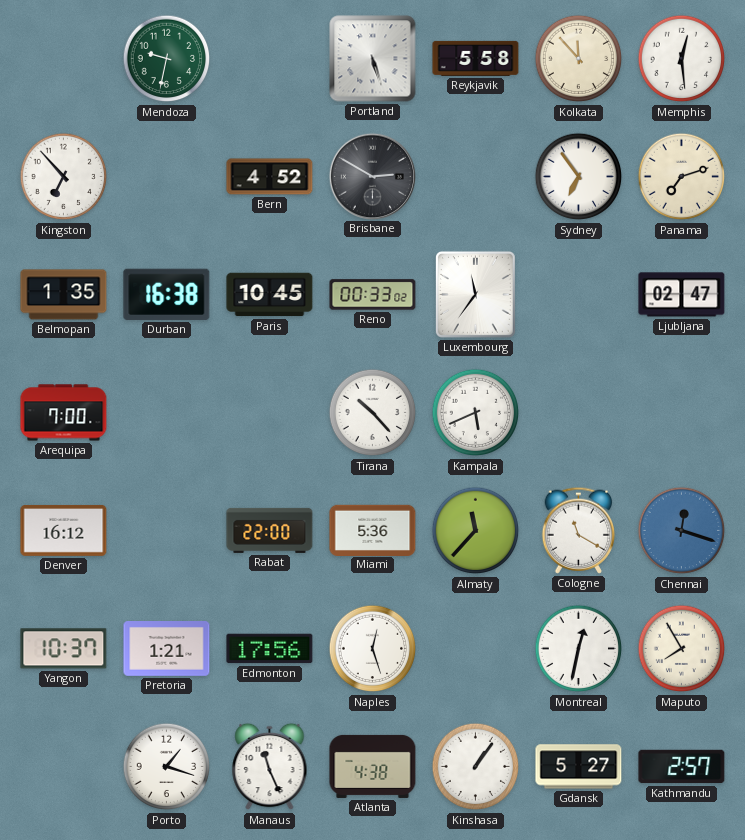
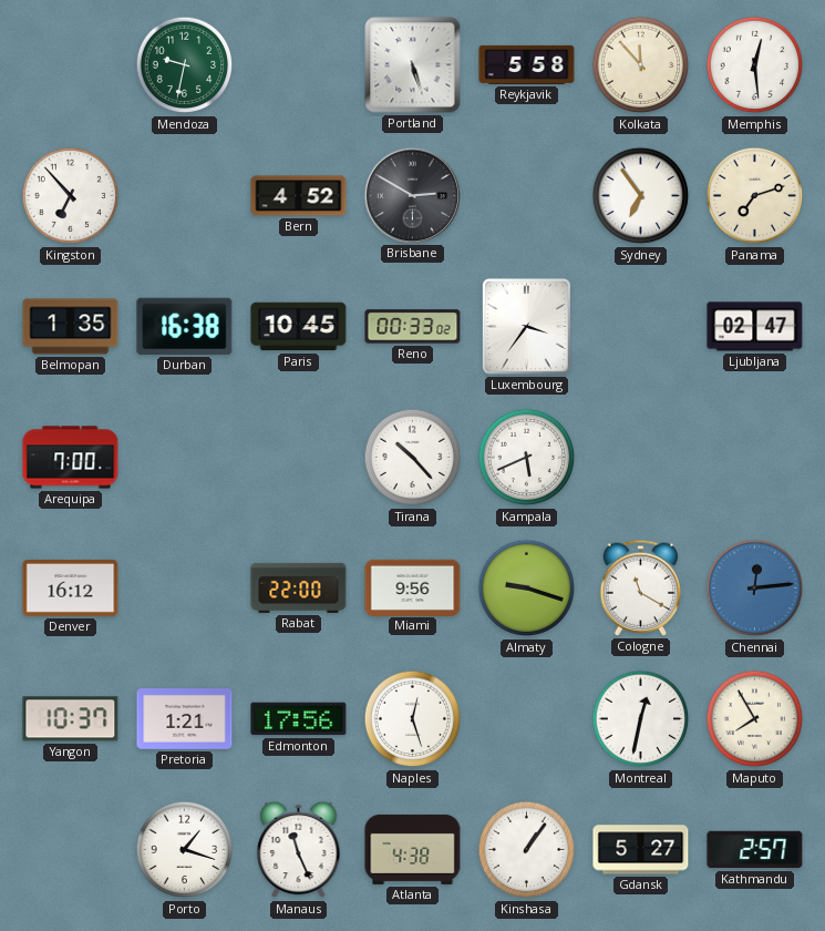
Luxembourg: 11:36 -> 3:36 (526, 326)
Miami: 5:36 -> 9:56 (413, 587)
Almaty: 11:37 -> 9:18 (527, 589)
Chennai: 12:18 -> 12:14 (755, 589)
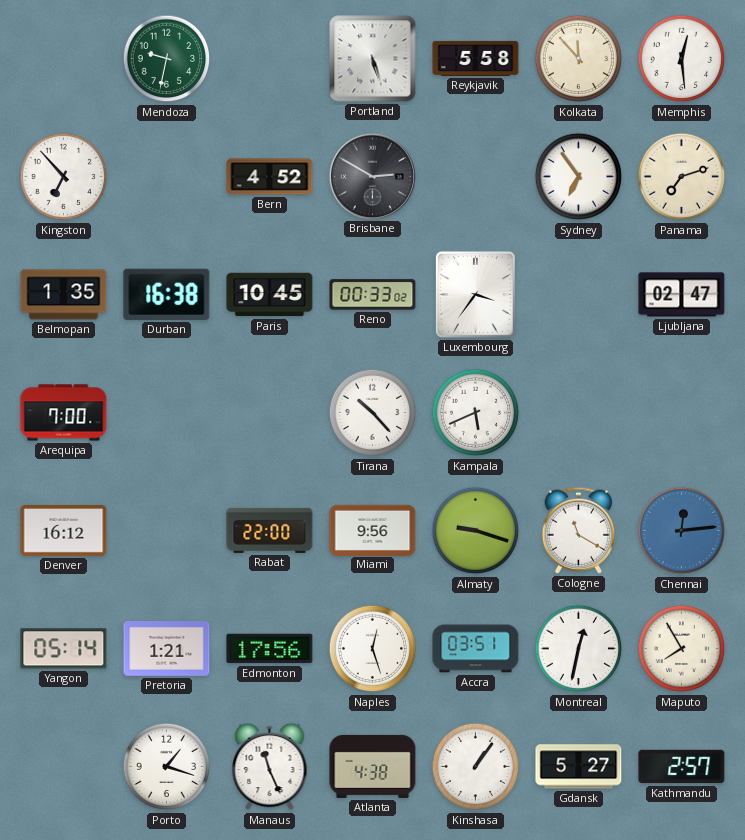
Yangon: 10:37 -> 05:14 (64, 649)
Accra: none -> 03:51 (476, 649)
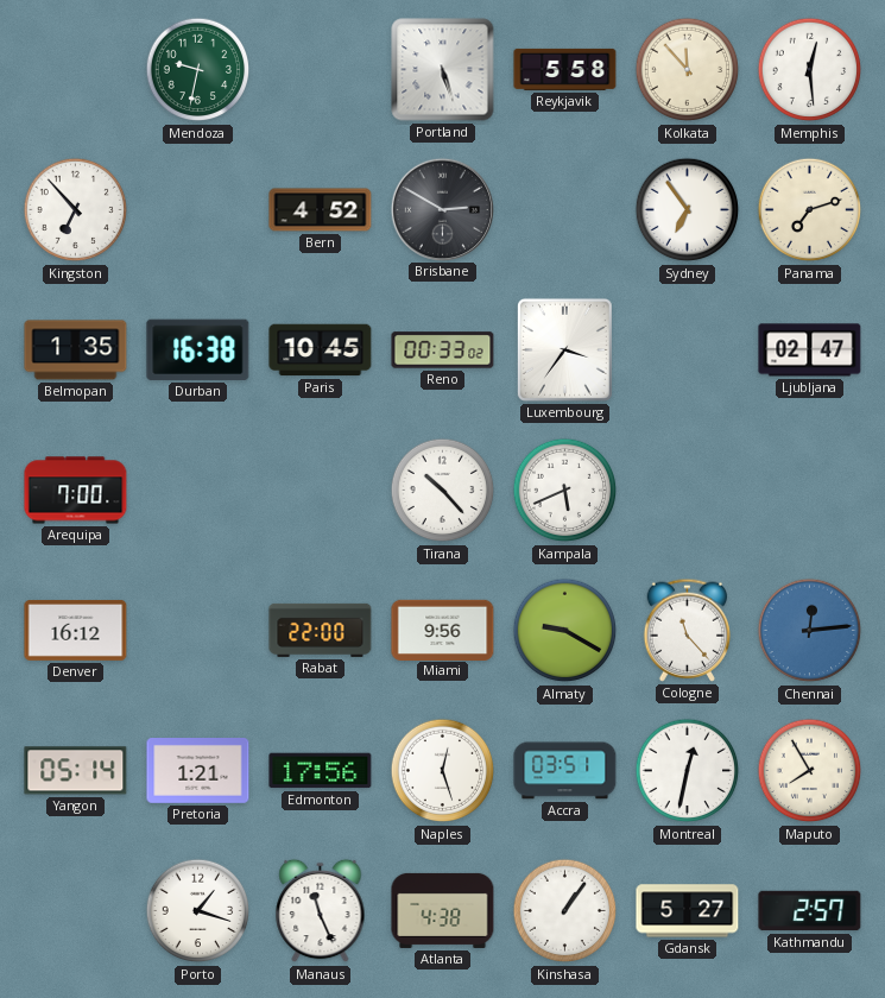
Almaty: 9:18 -> 9:20 (565, 631)
Cologne: 11:20 -> 11:23 (688, 630)
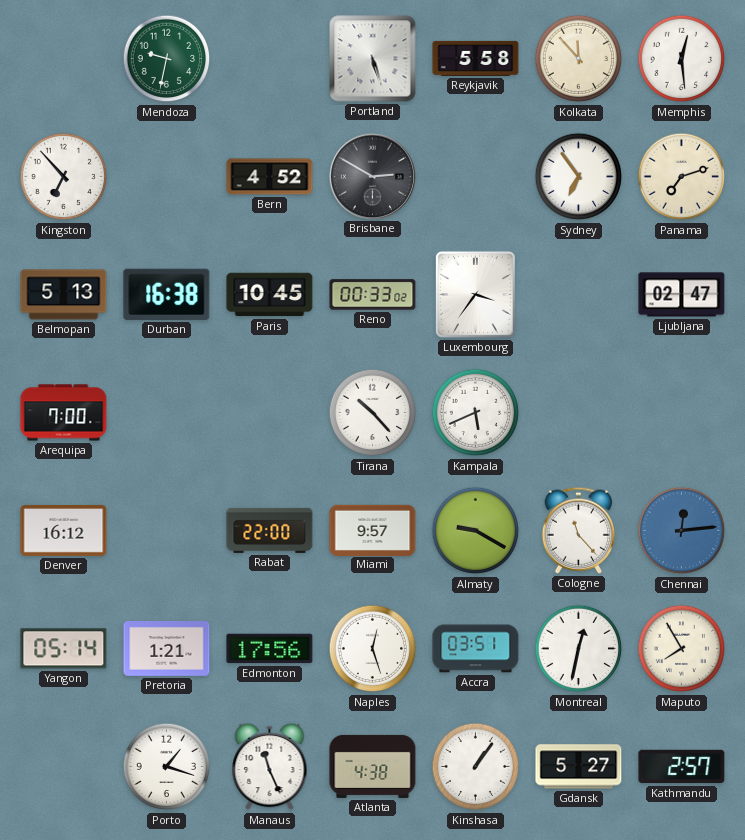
Belmopan: 1:35 -> 5:13 (64, 295)
Miami: 9:56 -> 9:57 (373, 530)
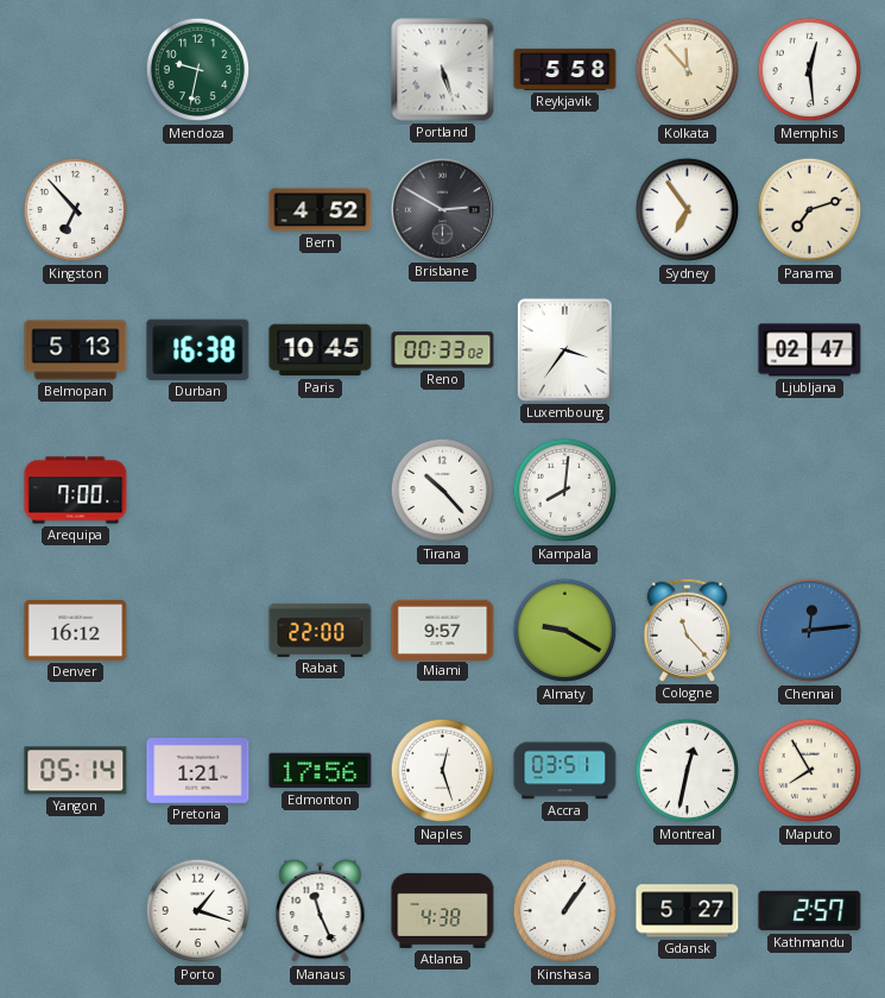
Kampala: 5:41 -> 8:01 (565, 491)
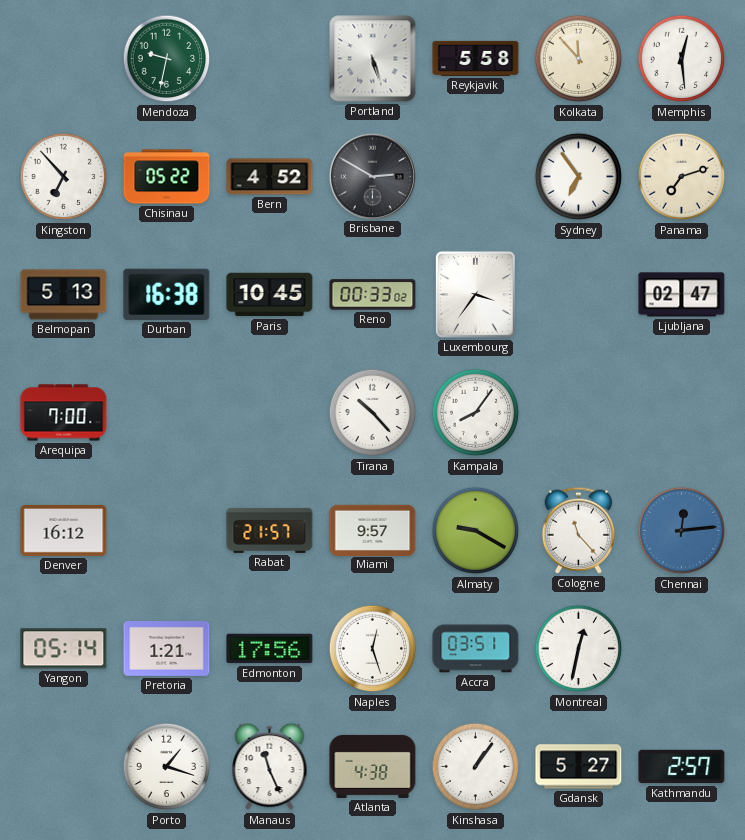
Chisinau: none -> 05:22 (167, 177)
Kampala: 8:01 -> 8:06 (476, 413)
Rabat: 22:00 -> 21:57 (270, 530)
Maputo: 7:55 -> none (810, 771)
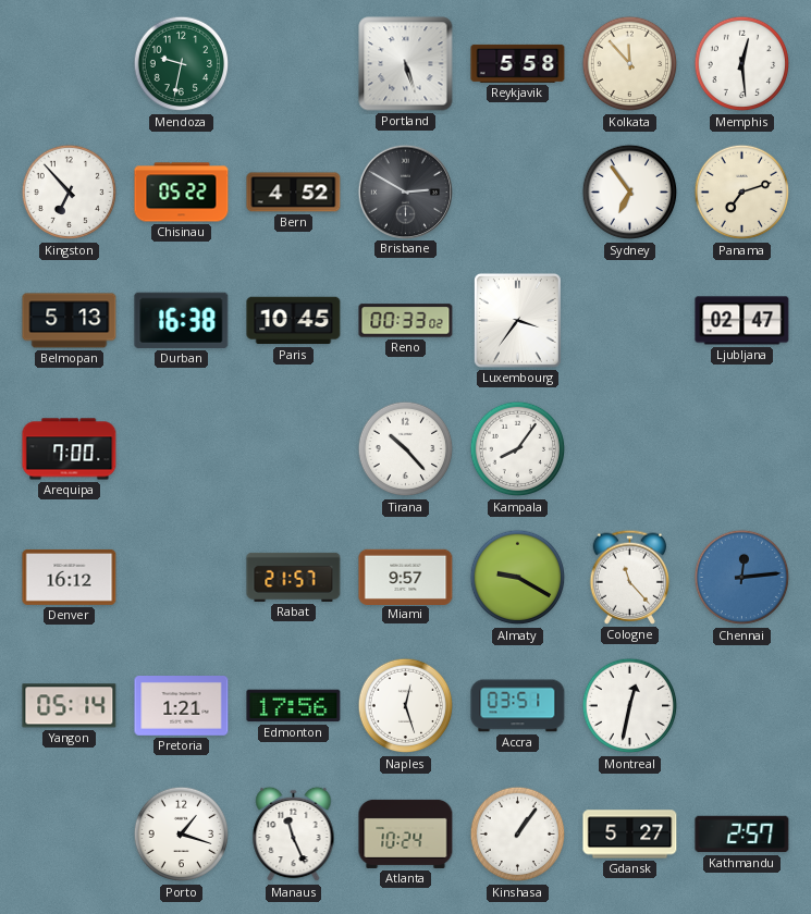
Atlanta: 4:38 -> 10:24 (406, 833)
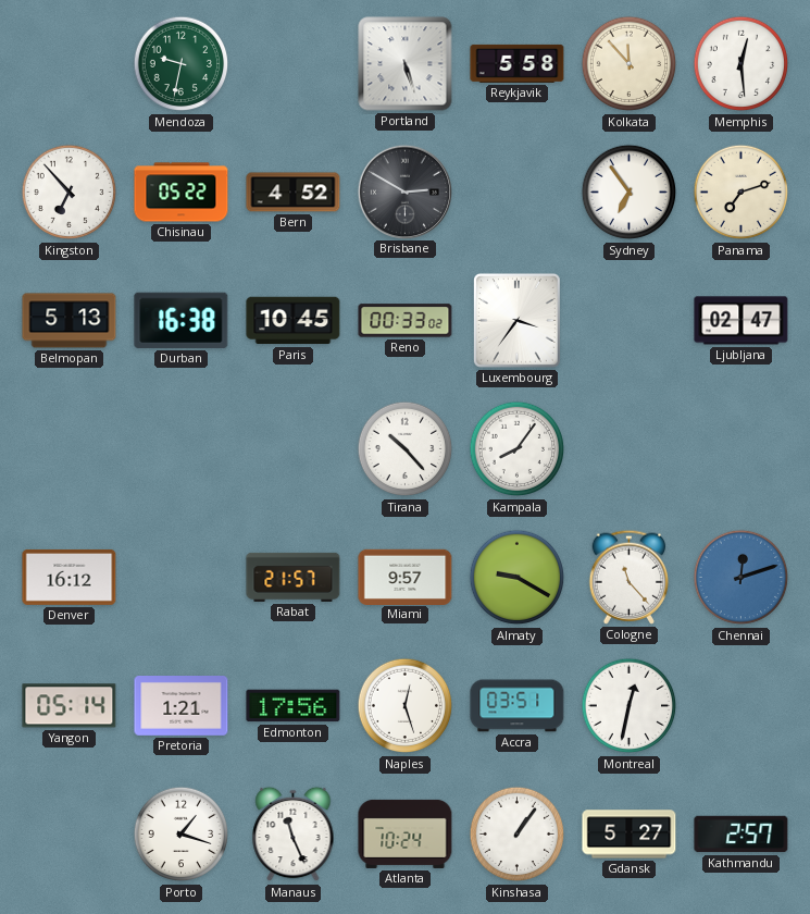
Arequipa: 7:00 -> none (70, 449)
Chennai: 12:14 -> 12:12 (742, 578)
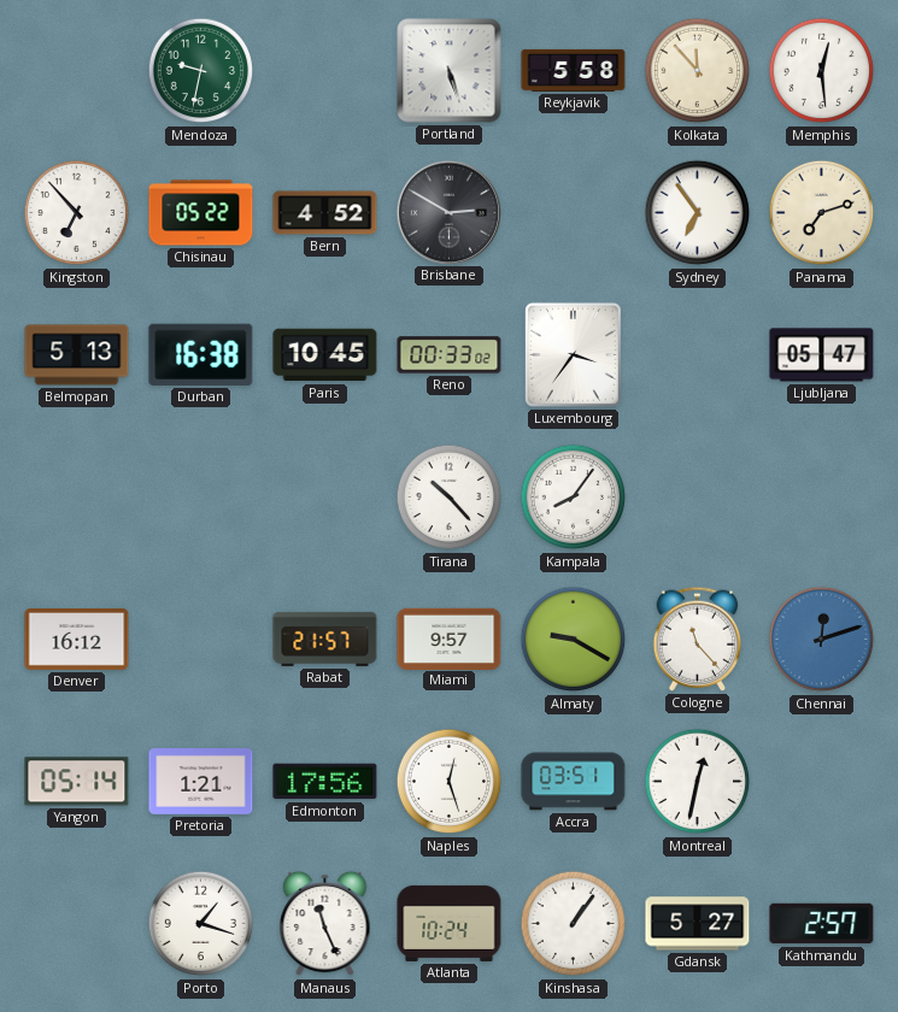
Ljubljana: 02:47 -> 05:47 (822, 355)
